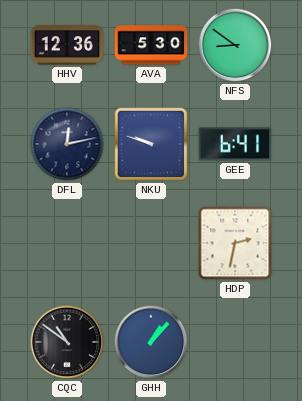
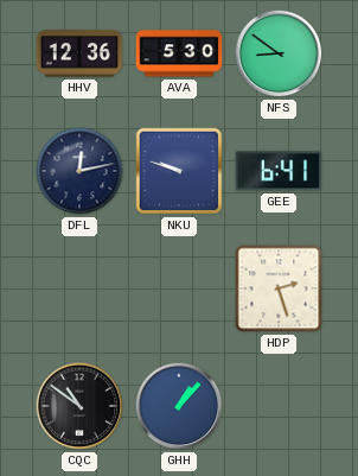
HDP: 2:32 -> 2:27 (279, 288)
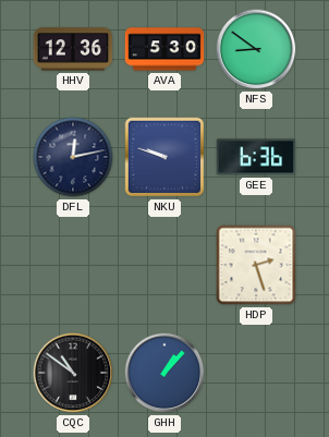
GEE: 6:41 -> 6:36 (256, 157)
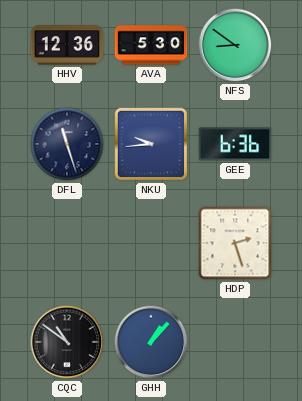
DFL: 12:13 -> 11:27 (67, 144)
NKU: 9:48 -> 9:44 (151, 144)
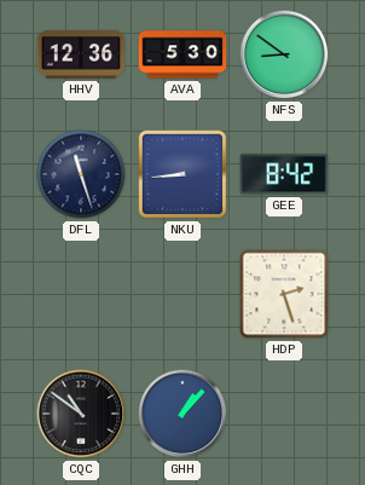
NKU: 9:44 -> 8:44 (182, 174)
GEE: 6:36 -> 8:42 (284, 174)
